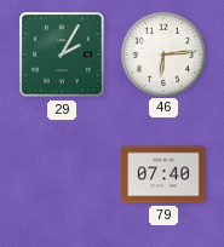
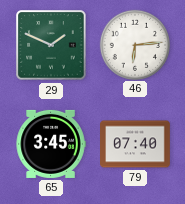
29: 2:05 -> 1:49 (51, 45)
65: none -> 3:45 (51, 144)
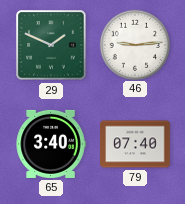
46: 6:14 -> 9:14 (134, 44)
65: 3:45 -> 3:40 (51, 144)
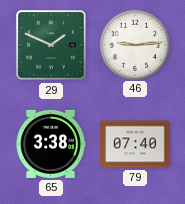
65: 3:40 -> 3:38 (51, 144)
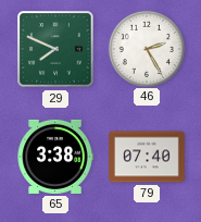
29: 1:49 -> 7:49 (55, 49)
46: 9:14 -> 2:25 (146, 48)
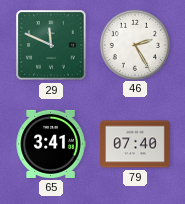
29: 7:49 -> 11:49 (51, 45)
65: 3:38 -> 3:41 (51, 144)
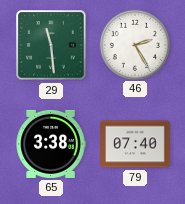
29: 11:49 -> 11:29 (51, 45)
65: 3:41 -> 3:38 (51, 144)
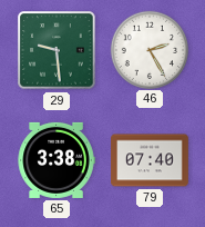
29: 11:29 -> 9:29 (57, 50)
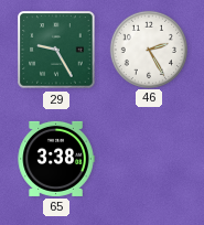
29: 9:29 -> 9:25 (56, 50)
79: 07:40 -> none (150, 160)
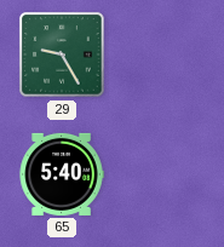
46: 2:25 -> none (148, 49)
65: 3:38 -> 5:40 (62, 174)
